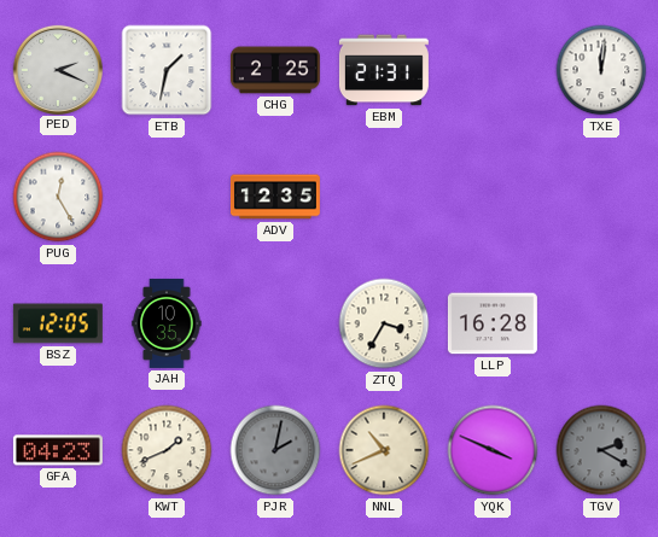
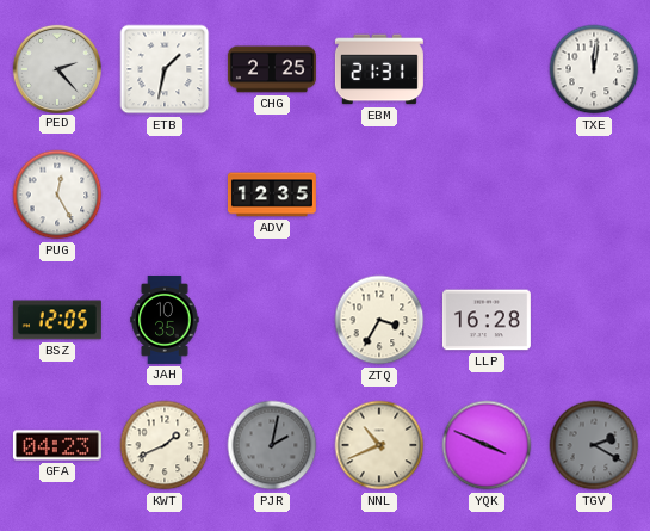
PED: 2:19 -> 2:23 (56, 68)
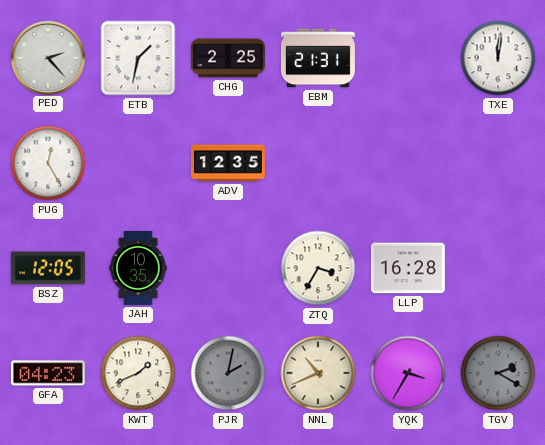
YQK: 3:49 -> 3:35 (408, 373)
